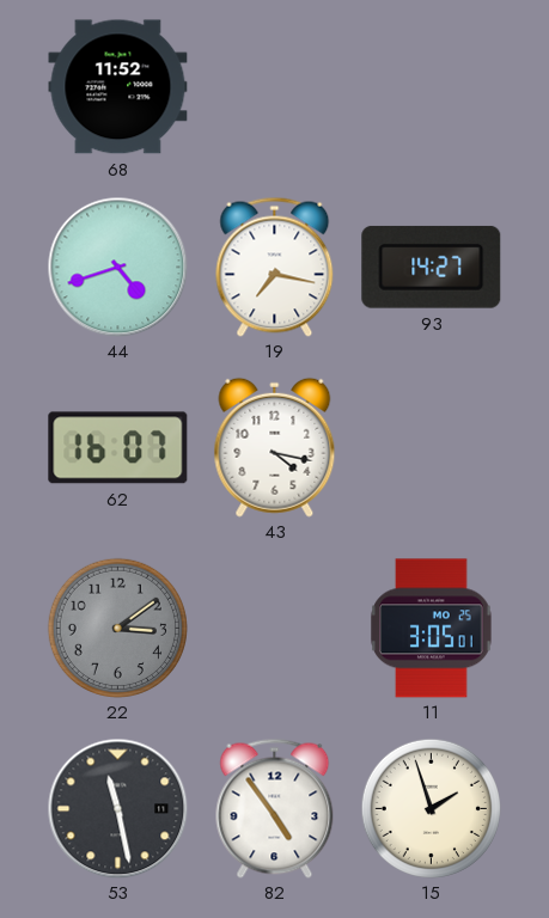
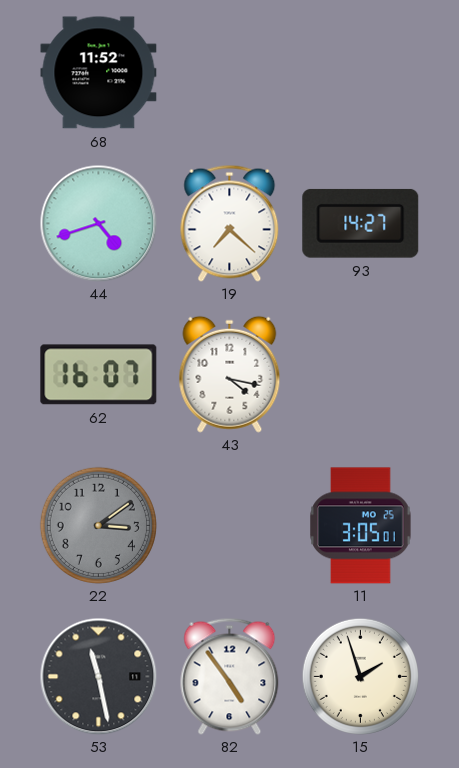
19: 7:17 -> 7:22 (230, 223)
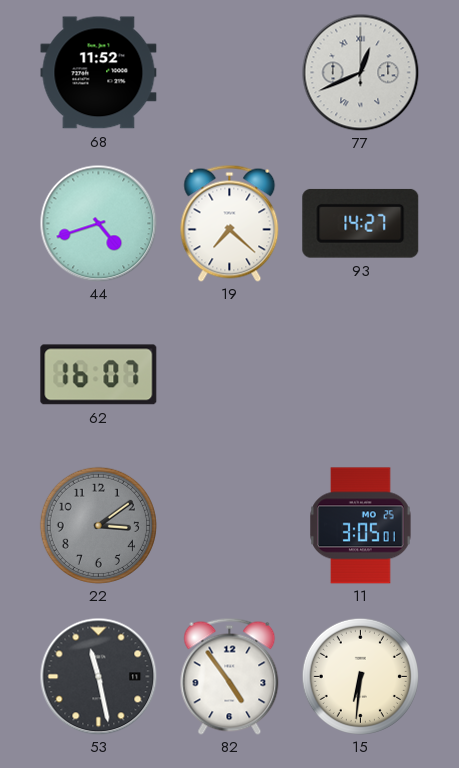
77: none -> 12:41 (360, 72)
43: 4:17 -> none (230, 374)
15: 1:57 -> 6:31 (360, 676)
